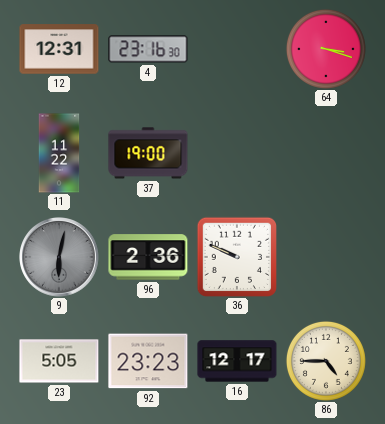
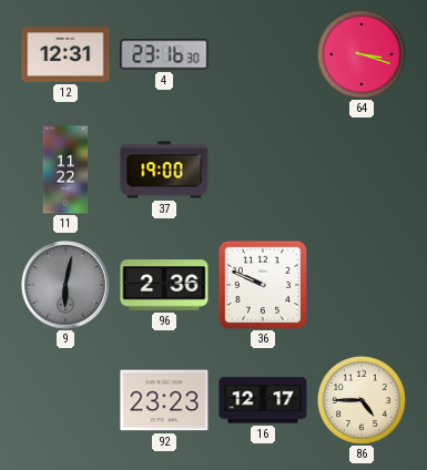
23: 5:05 -> none (59, 361)
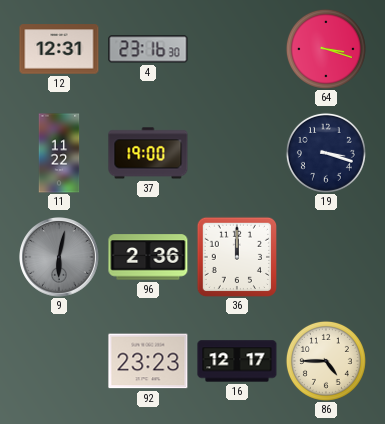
19: none -> 3:18 (326, 153)
36: 9:49 -> 12:00 (236, 256)
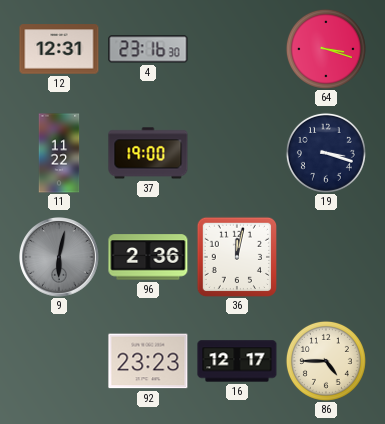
36: 12:00 -> 12:02 (236, 256)
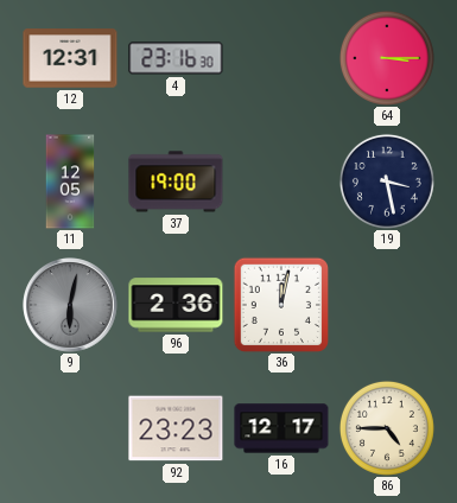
64: 3:18 -> 3:15 (387, 58)
11: 11:22 -> 12:05 (70, 182)
19: 3:18 -> 3:28 (387, 182)
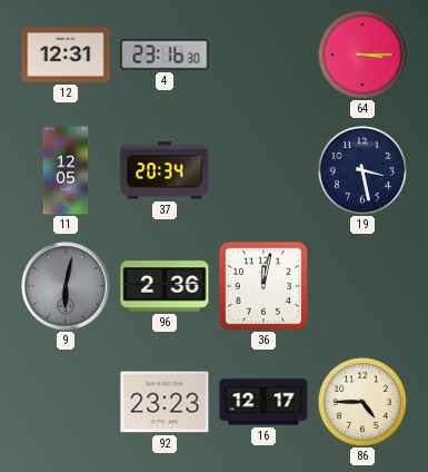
37: 19:00 -> 20:34 (165, 170)
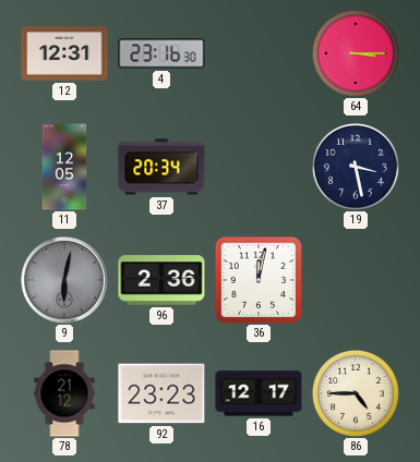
78: none -> 21:12 (64, 393)
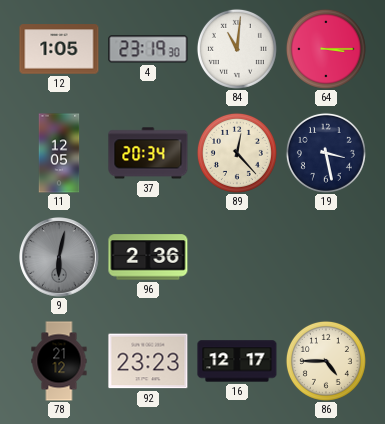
12: 12:31 -> 1:05 (59, 49)
4: 23:16 -> 23:19 (148, 49)
84: none -> 11:01 (237, 49)
89: none -> 12:23 (237, 153)
36: 12:02 -> none (257, 279)
